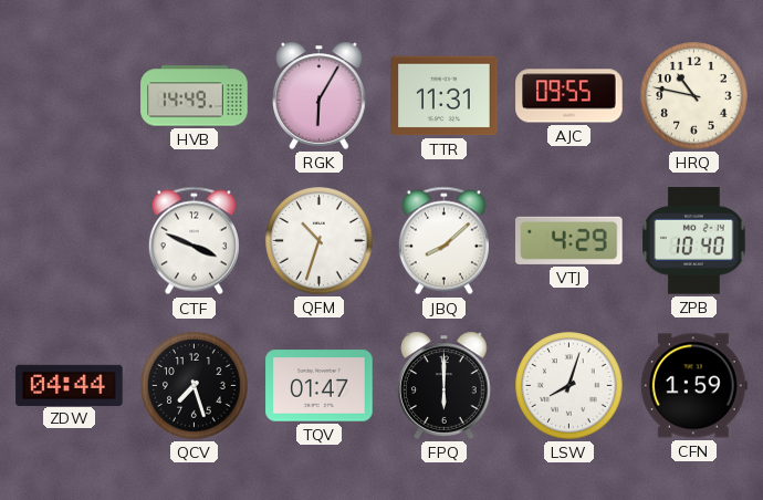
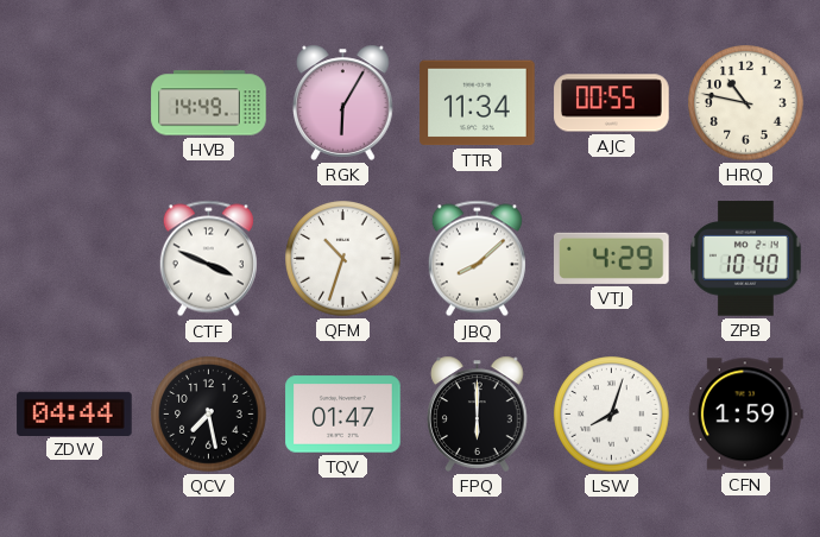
TTR: 11:31 -> 11:34 (478, 103)
AJC: 09:55 -> 00:55 (612, 103)
QCV: 7:27 -> 7:28 (209, 415)
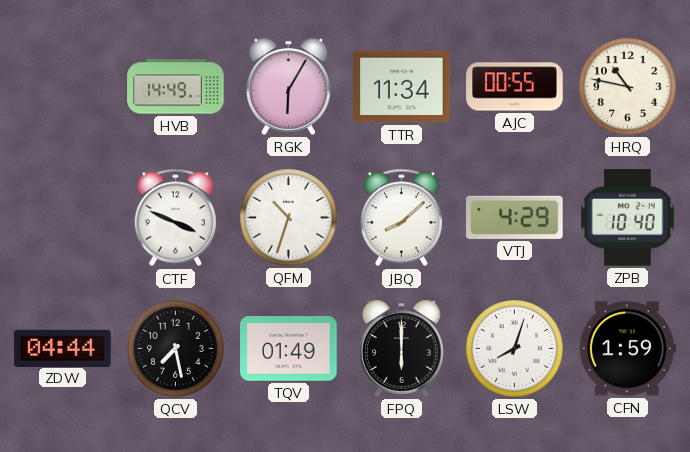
TQV: 01:47 -> 01:49 (289, 349)
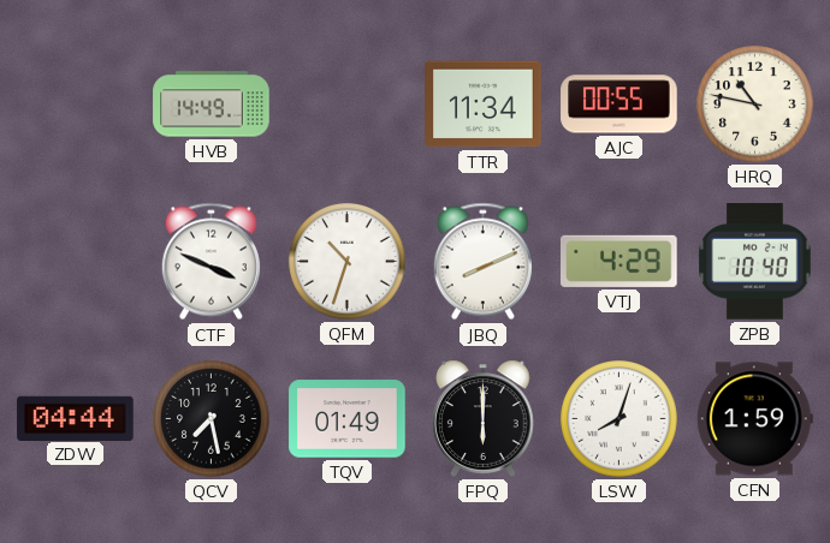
RGK: 6:05 -> none (289, 86)
JBQ: 8:08 -> 8:11 (482, 262)
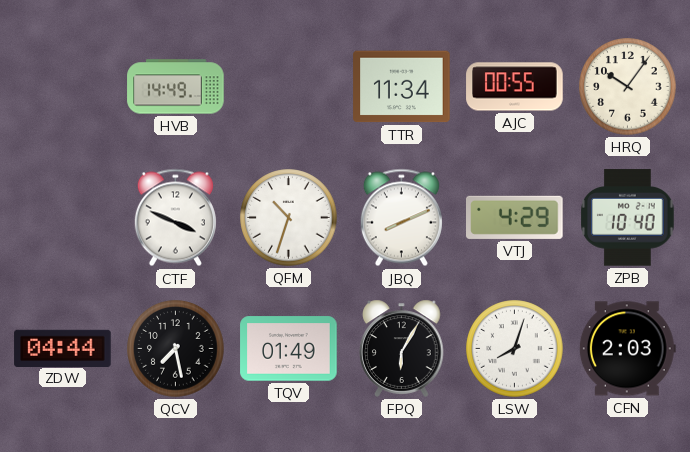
HRQ: 10:47 -> 10:06 (628, 87)
FPQ: 6:00 -> 6:05 (402, 348)
CFN: 1:59 -> 2:03 (627, 349)
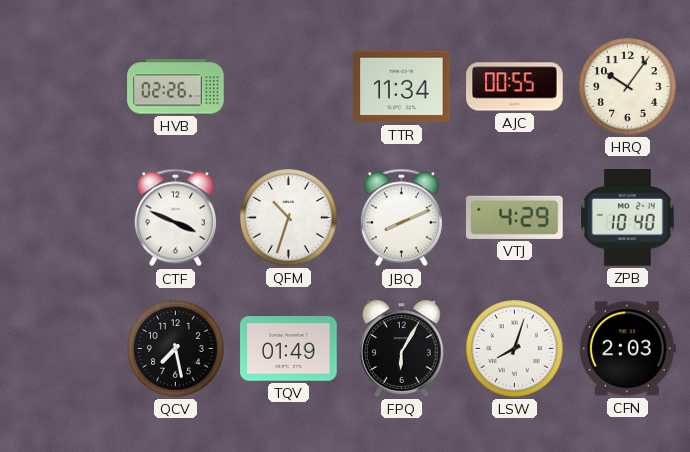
HVB: 14:49 -> 02:26 (176, 87)
ZDW: 04:44 -> none (63, 348)
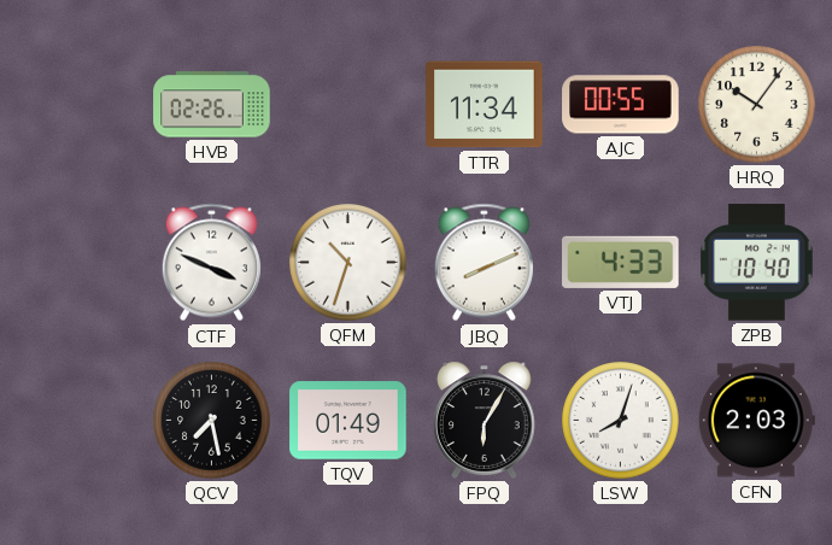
VTJ: 4:29 -> 4:33 (621, 262)
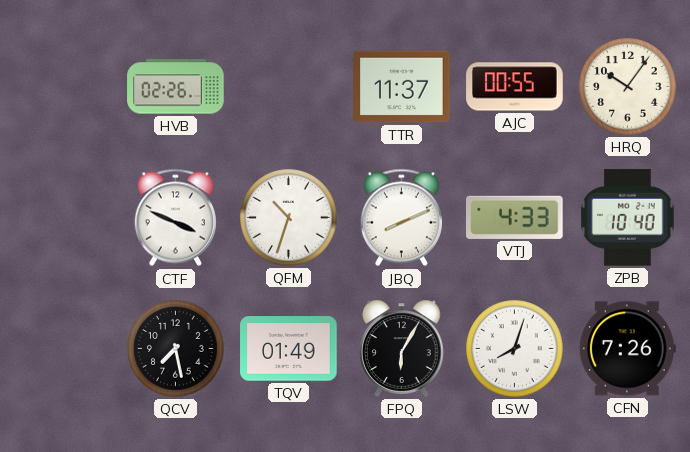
TTR: 11:34 -> 11:37 (402, 87)
CFN: 2:03 -> 7:26 (627, 349)
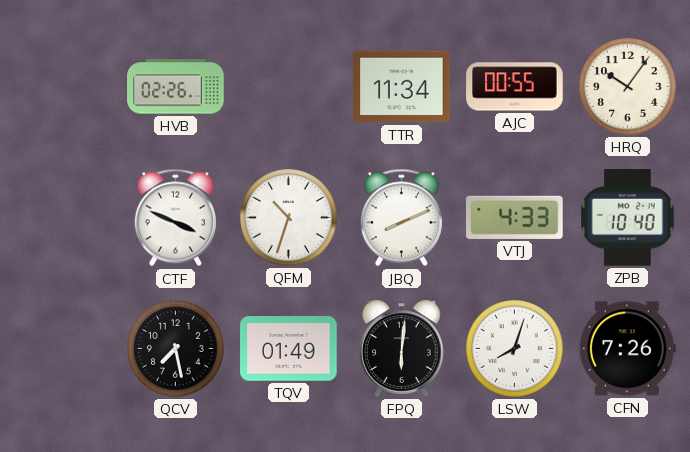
TTR: 11:37 -> 11:34 (402, 87)
FPQ: 6:05 -> 6:01 (402, 348)
